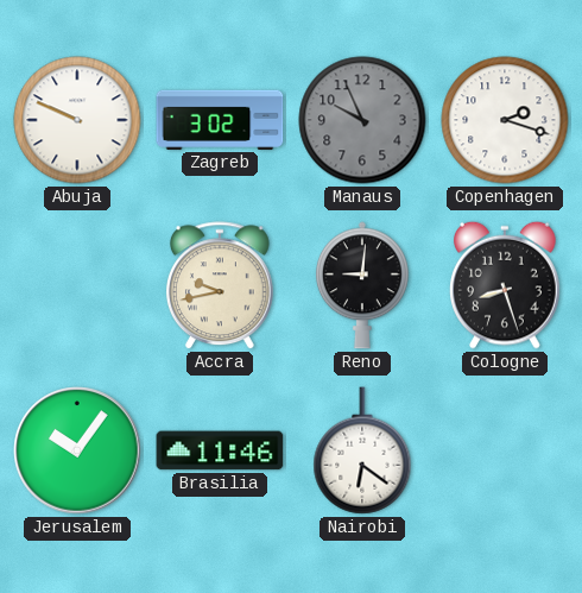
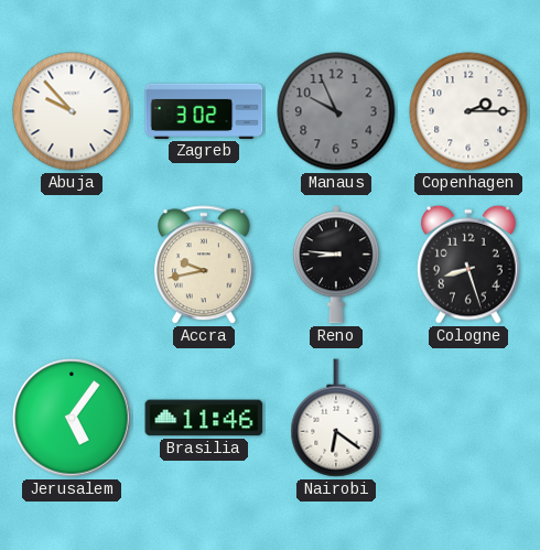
Abuja: 9:49 -> 9:53 (72, 111)
Copenhagen: 2:18 -> 2:15 (468, 111)
Reno: 9:01 -> 8:46 (336, 265)
Jerusalem: 10:06 -> 5:06 (72, 418)
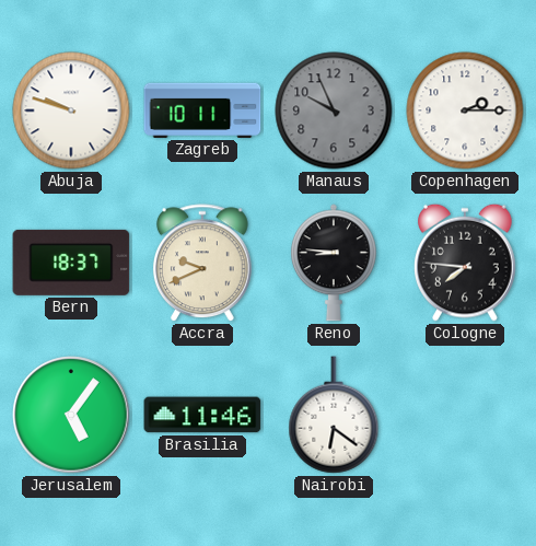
Abuja: 9:53 -> 9:48 (71, 111)
Zagreb: 3:02 -> 10:11 (202, 111)
Bern: none -> 18:37 (71, 263)
Accra: 9:43 -> 9:41 (202, 264)
Cologne: 8:27 -> 7:46 (465, 263)
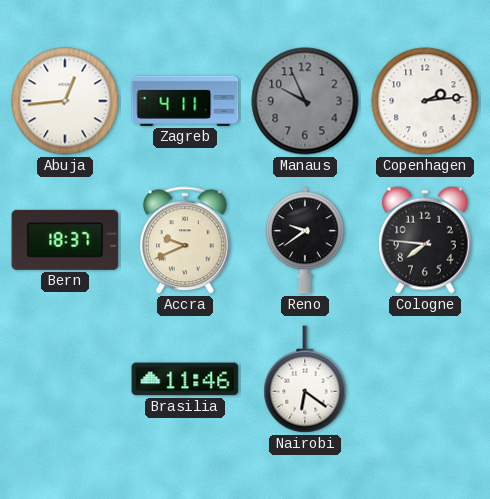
Abuja: 9:48 -> 12:44 (65, 101)
Zagreb: 10:11 -> 4:11 (185, 101)
Copenhagen: 2:15 -> 2:14 (425, 101)
Reno: 8:46 -> 9:39 (305, 240)
Jerusalem: 5:06 -> none (71, 415)
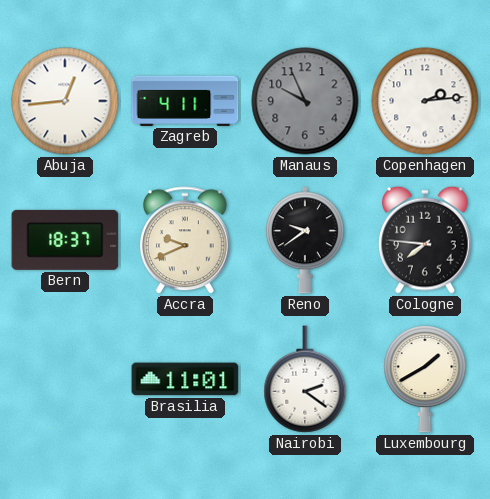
Brasilia: 11:46 -> 11:01 (185, 379)
Nairobi: 6:21 -> 2:21 (305, 379)
Luxembourg: none -> 1:40 (425, 380)
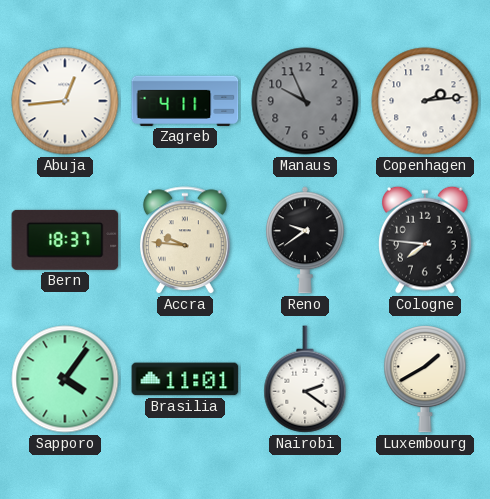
Accra: 9:41 -> 9:46 (185, 241)
Sapporo: none -> 4:06 (65, 379)
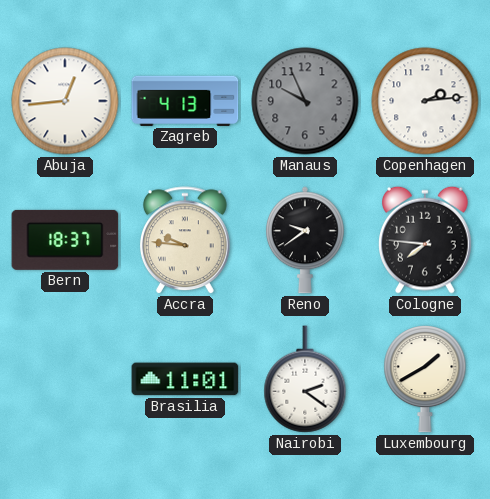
Zagreb: 4:11 -> 4:13 (185, 101)
Sapporo: 4:06 -> none (65, 379)
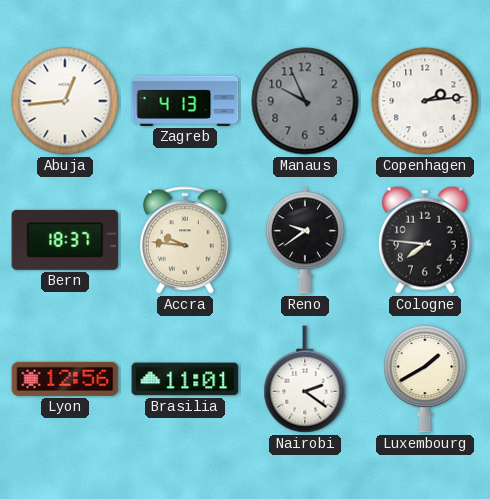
Lyon: none -> 12:56 (65, 379)
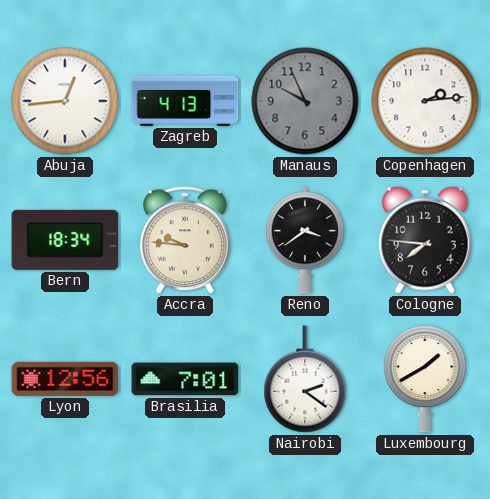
Bern: 18:37 -> 18:34 (65, 240)
Reno: 9:39 -> 3:39 (305, 240)
Brasilia: 11:01 -> 7:01 (185, 379)
